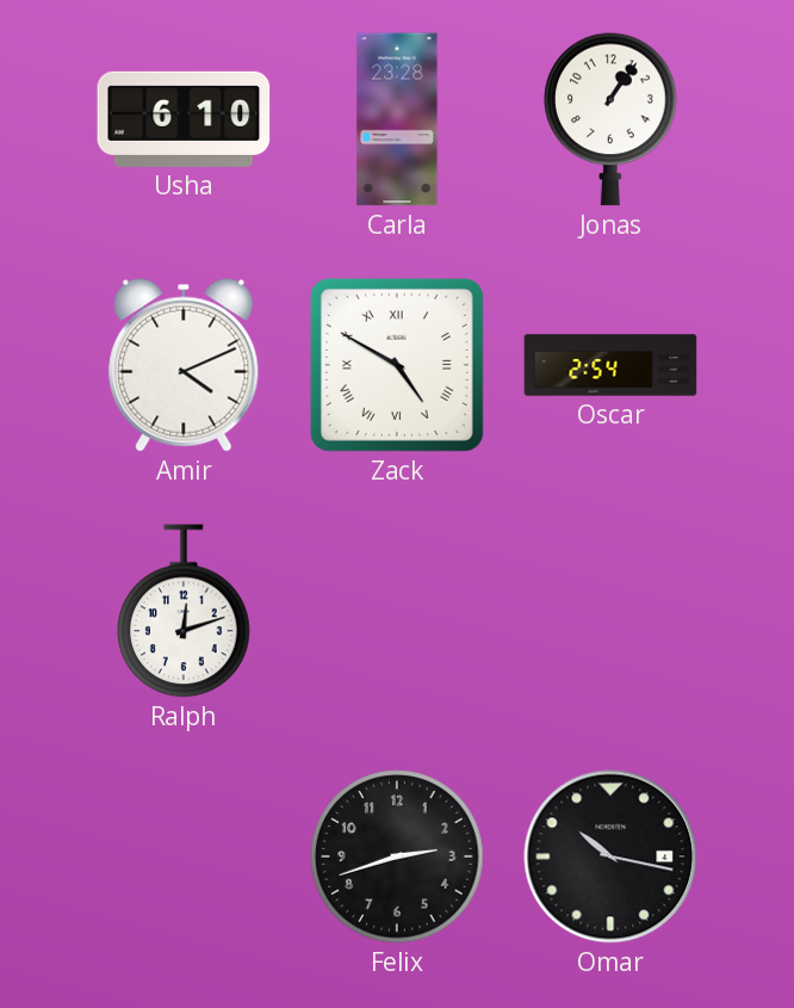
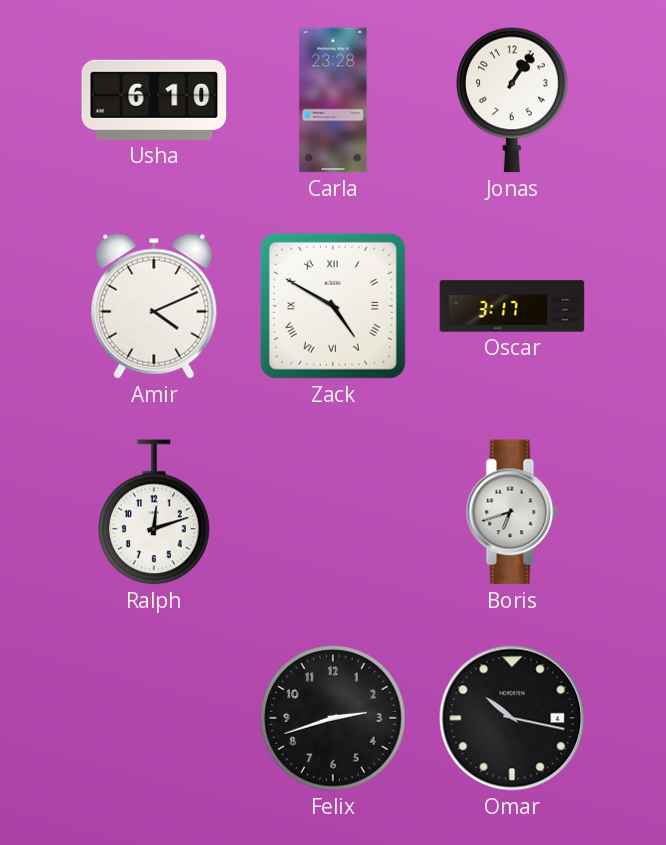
Oscar: 2:54 -> 3:17 (512, 306)
Boris: none -> 6:42 (512, 512)
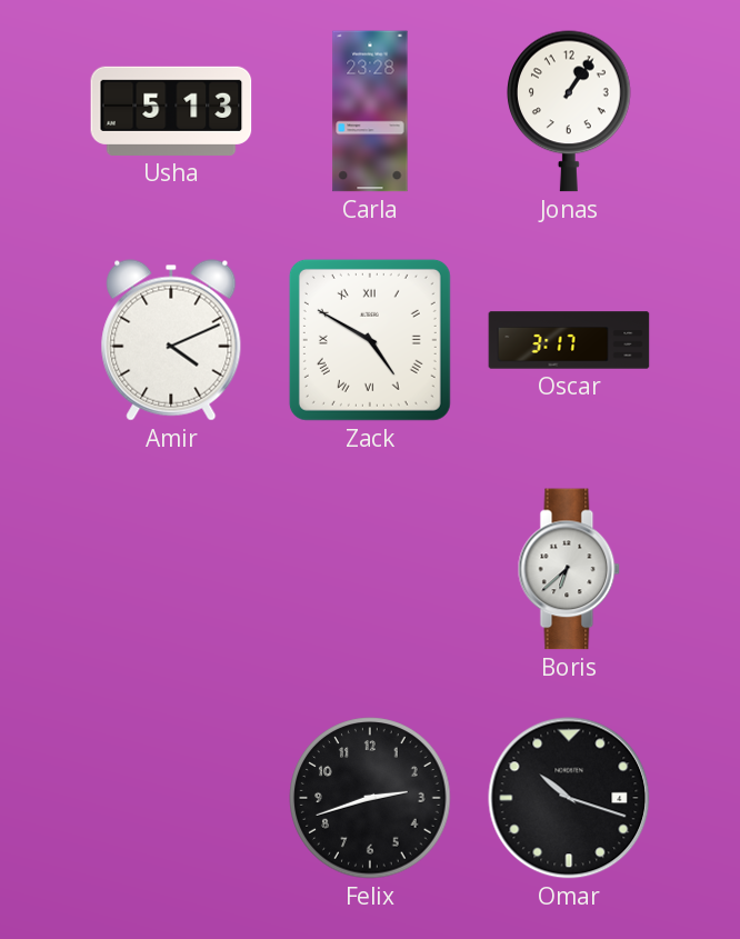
Usha: 6:10 -> 5:13 (171, 111)
Ralph: 12:12 -> none (155, 512)
Boris: 6:42 -> 6:38 (569, 569)
Omar: 10:17 -> 10:18 (569, 798)
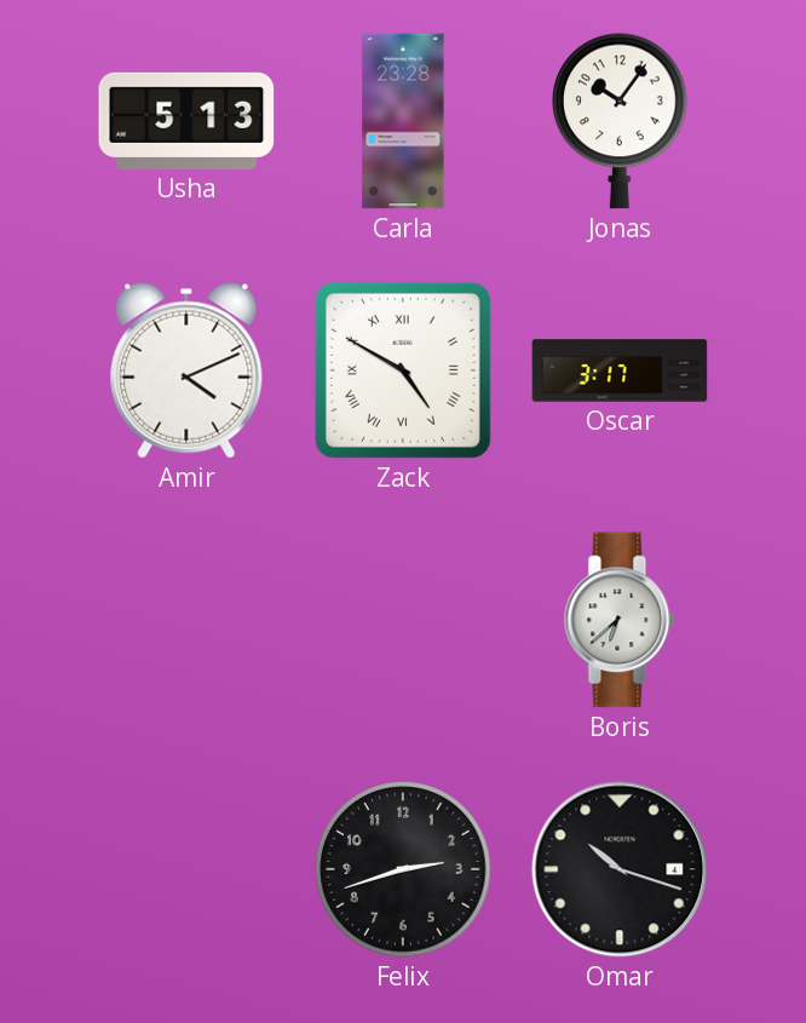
Jonas: 1:06 -> 10:06 (621, 121)
